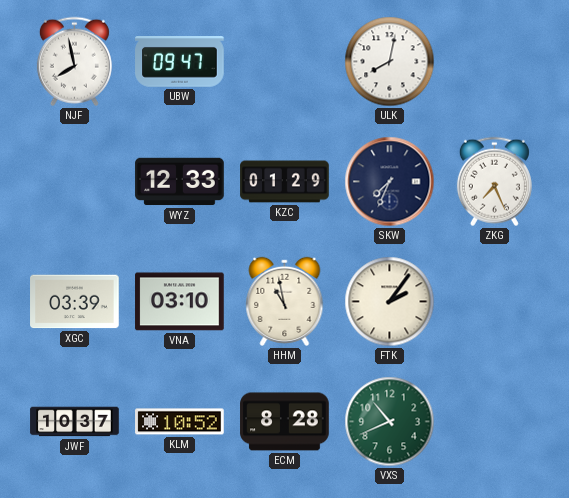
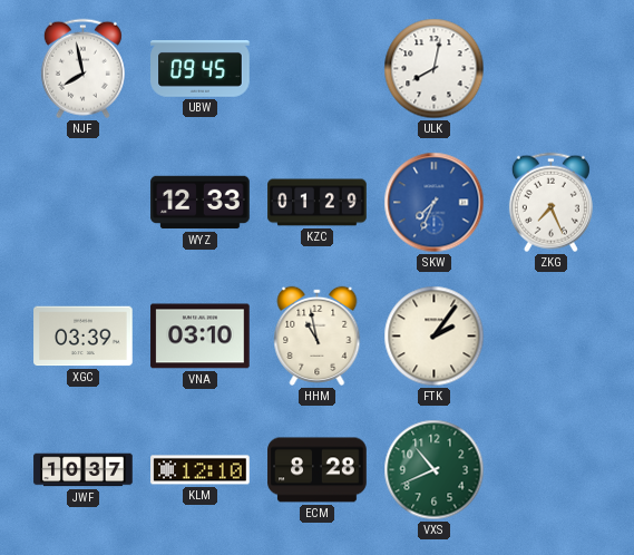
UBW: 09:47 -> 09:45 (201, 69)
SKW dial: navy -> blue (435, 203)
KLM: 10:52 -> 12:10 (201, 470)
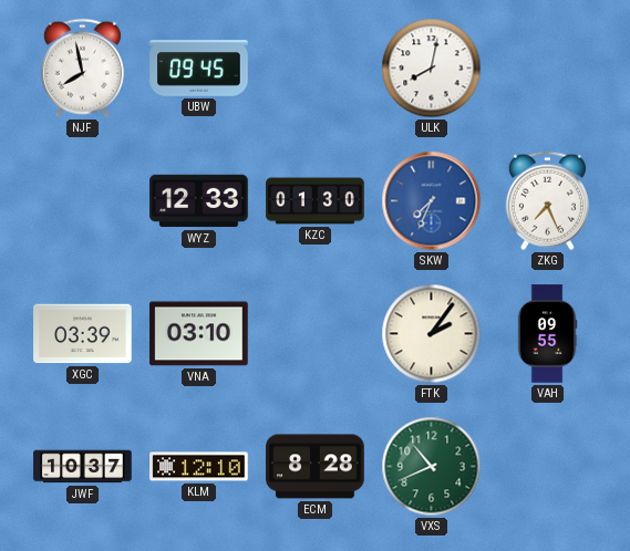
KZC: 01:29 -> 01:30 (316, 201)
HHM: 10:58 -> none (318, 335)
VAH: none -> 09:55 (547, 334)
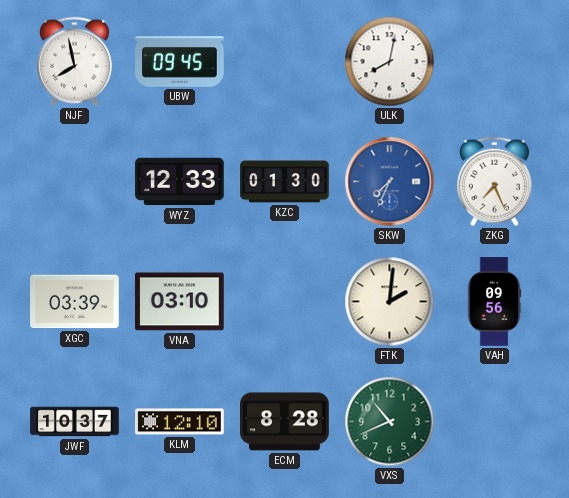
FTK: 2:06 -> 2:01 (390, 302)
VAH: 09:55 -> 09:56 (494, 302)
